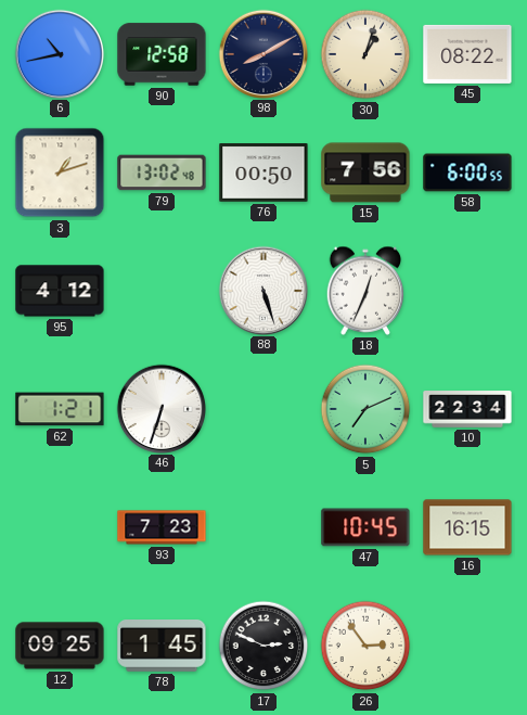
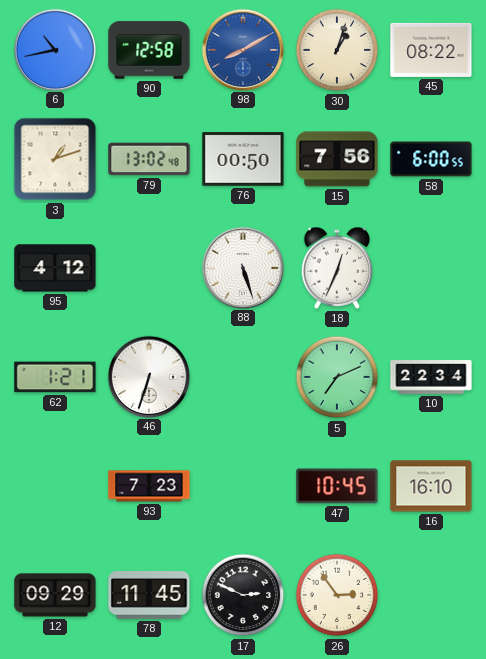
98 dial: navy -> blue (242, 49)
16: 16:15 -> 16:10 (431, 486)
12: 09:25 -> 09:29 (55, 595)
78: 1:45 -> 11:45 (149, 596)
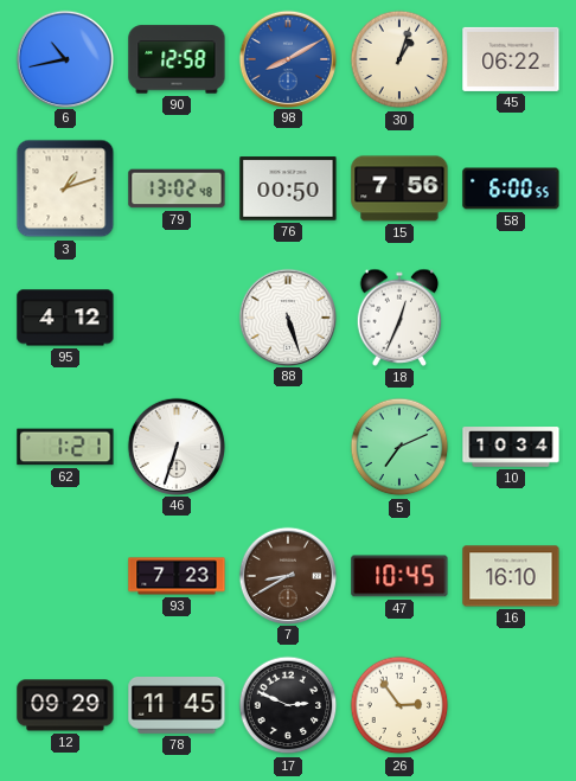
45: 08:22 -> 06:22 (511, 59)
10: 22:34 -> 10:34 (511, 447)
7: none -> 8:40 (287, 575)
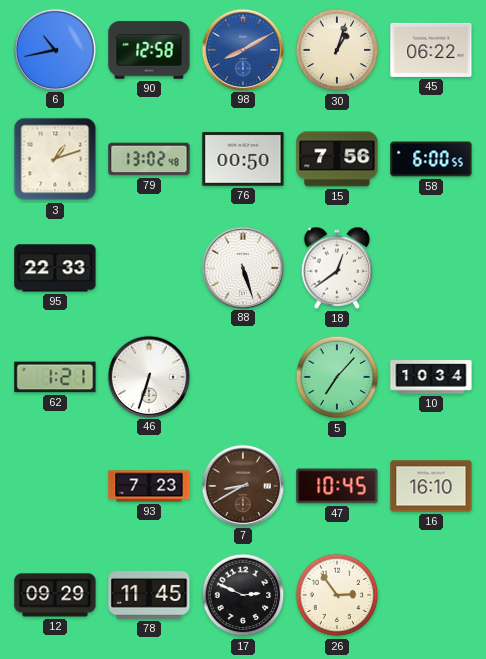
95: 4:12 -> 22:33 (55, 268)
18: 12:34 -> 12:39 (337, 268)
5: 7:11 -> 7:07 (337, 377)
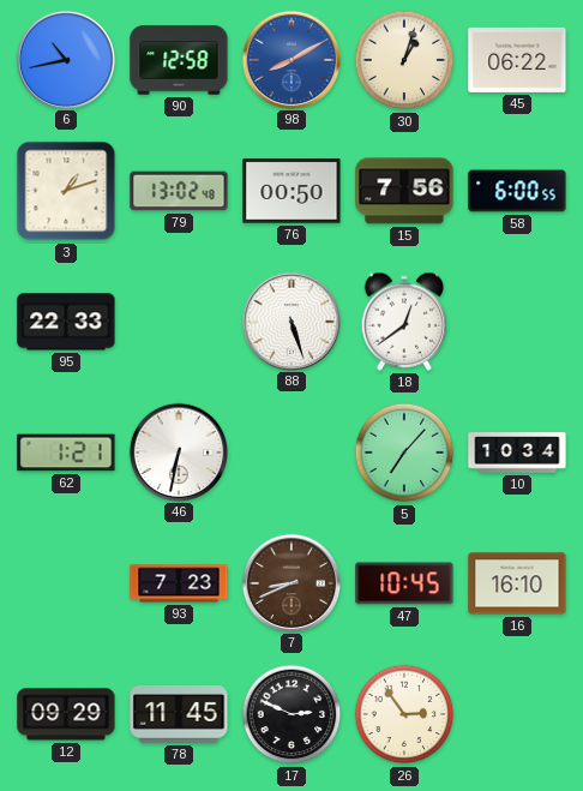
46: 6:33 -> 6:32 (178, 451)
7: 8:40 -> 8:41 (290, 582)
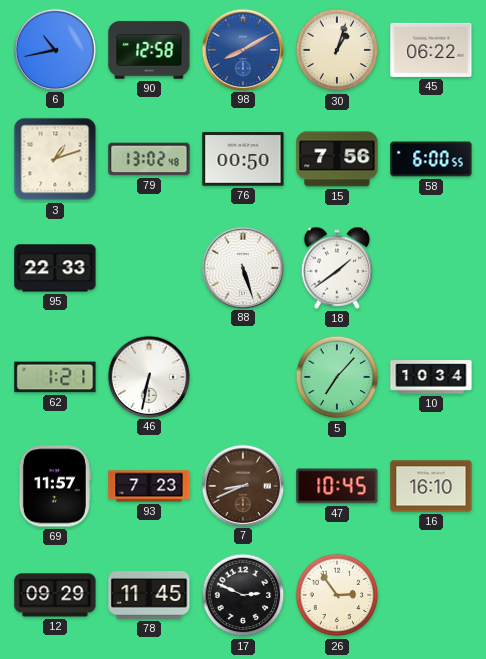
18: 12:39 -> 1:39 (337, 268)
69: none -> 11:57 (55, 486)
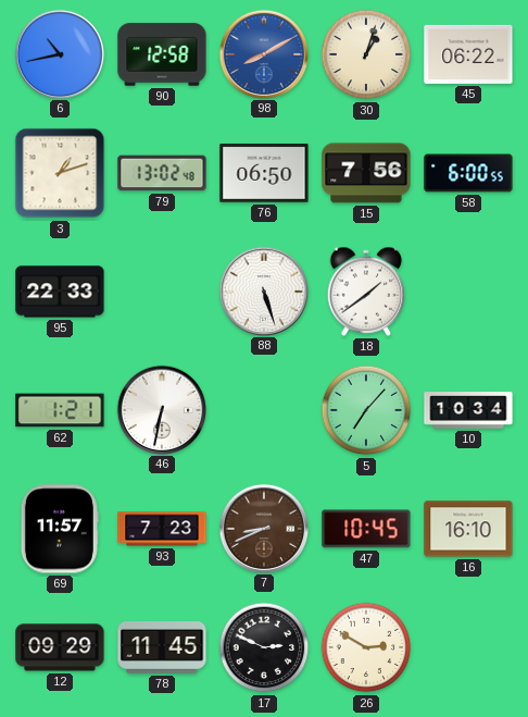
76: 00:50 -> 06:50 (264, 173)
26: 2:54 -> 2:50 (366, 647)
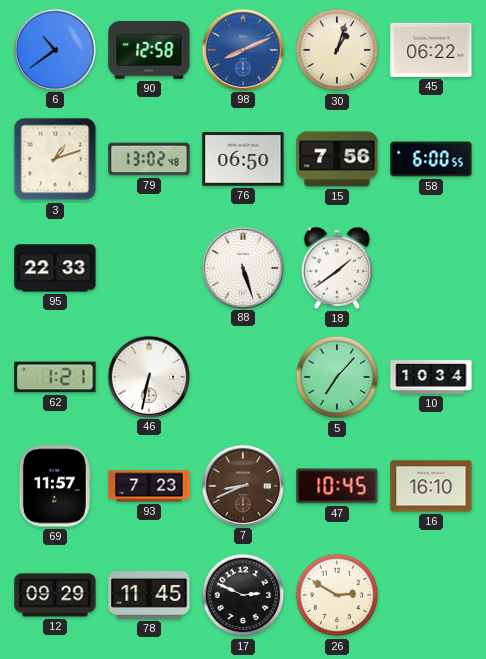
6: 10:43 -> 10:39 (54, 49)
98: 8:10 -> 8:11 (242, 49)
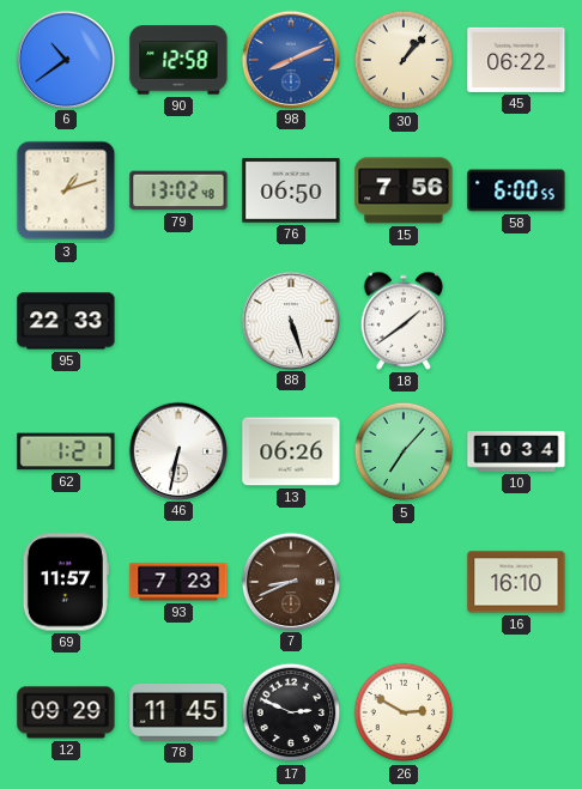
30: 1:03 -> 1:07 (404, 60)
13: none -> 06:26 (291, 451)
47: 10:45 -> none (337, 486)
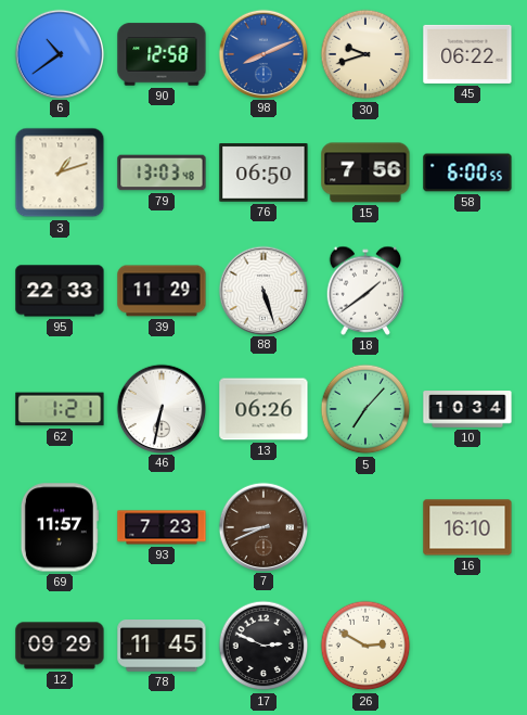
30: 1:07 -> 9:42 (365, 54)
79: 13:02 -> 13:03 (162, 173)
39: none -> 11:29 (162, 291)
